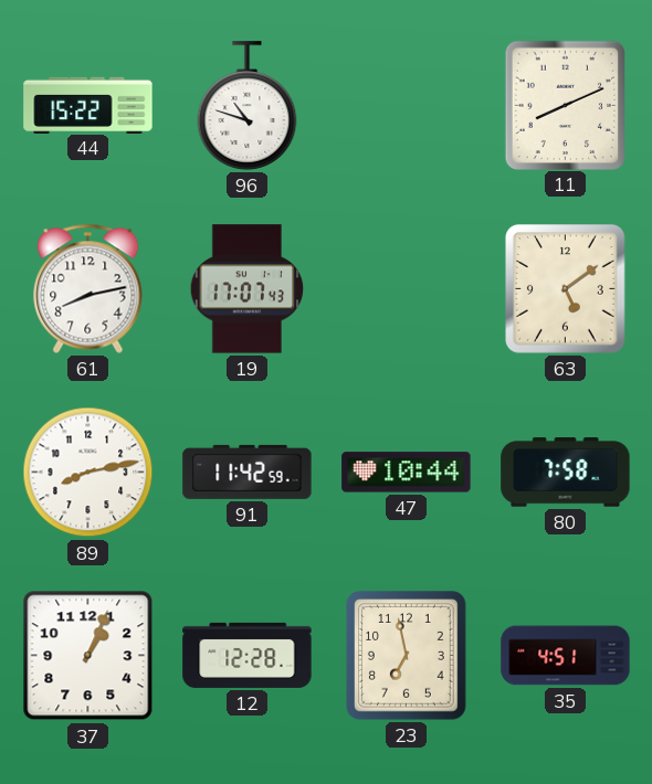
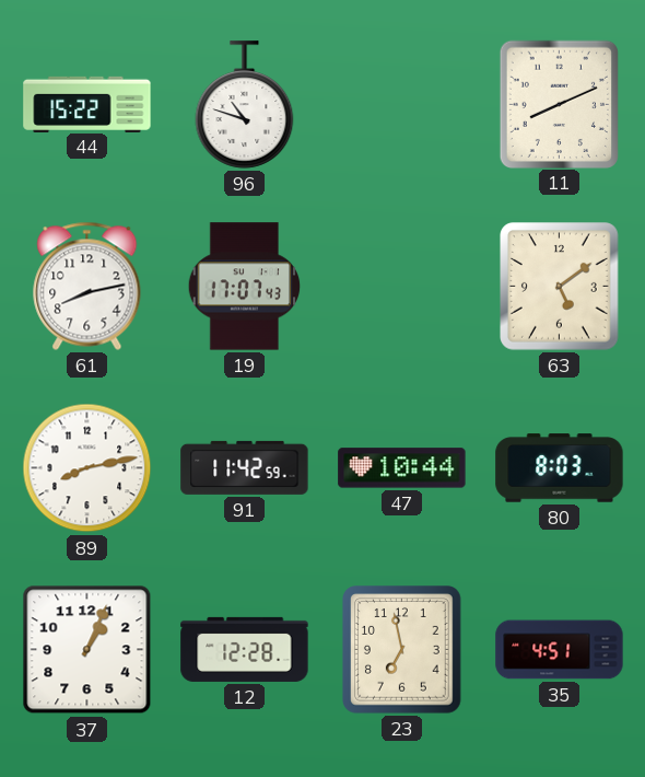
80: 7:58 -> 8:03 (560, 468)
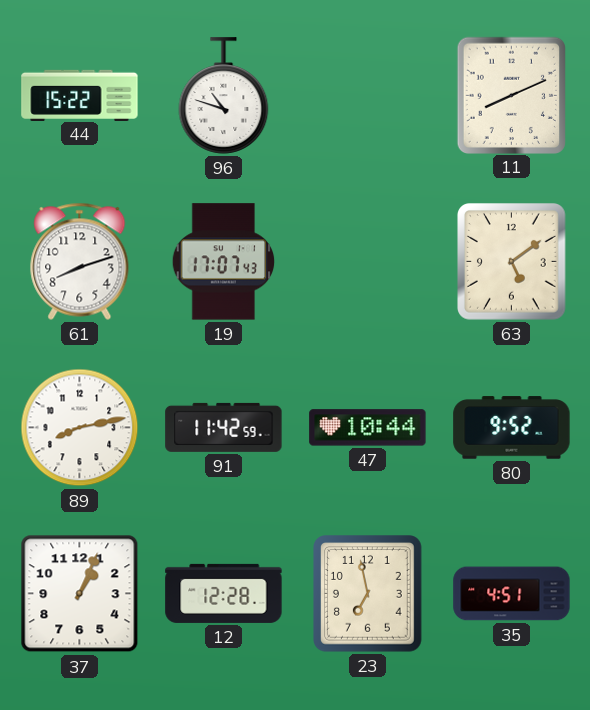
61: 8:13 -> 8:12 (80, 261)
80: 8:03 -> 9:52 (512, 428)
